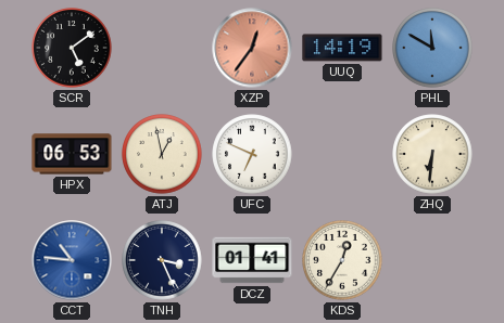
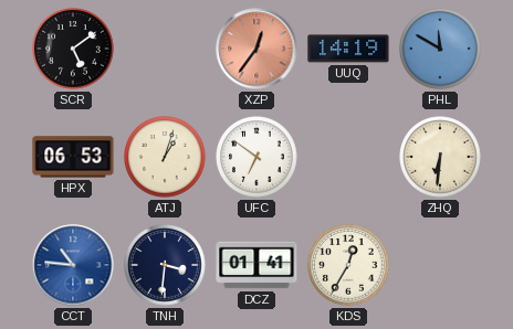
ATJ: 12:58 -> 1:03 (165, 157)
UFC: 6:49 -> 6:51 (256, 157)
TNH: 3:26 -> 3:31 (165, 265)
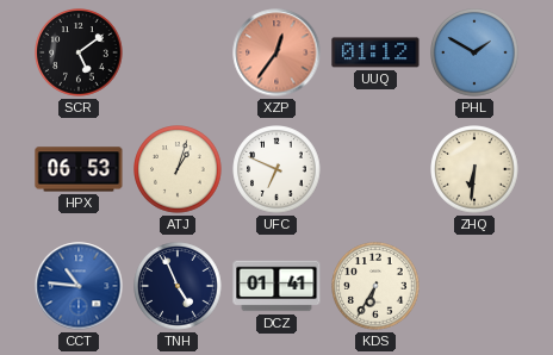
UUQ: 14:19 -> 01:12 (375, 52)
PHL: 11:50 -> 1:50 (474, 52)
UFC: 6:51 -> 6:49 (276, 169)
TNH: 3:31 -> 4:56 (178, 286)
KDS: 12:35 -> 6:35 (375, 286)
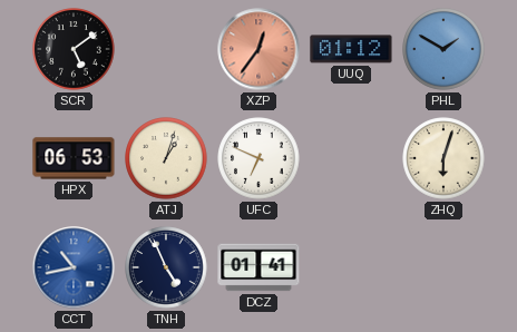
ZHQ: 6:31 -> 6:03 (443, 158)
CCT: 10:46 -> 10:43 (74, 267)
KDS: 6:35 -> none (375, 286)
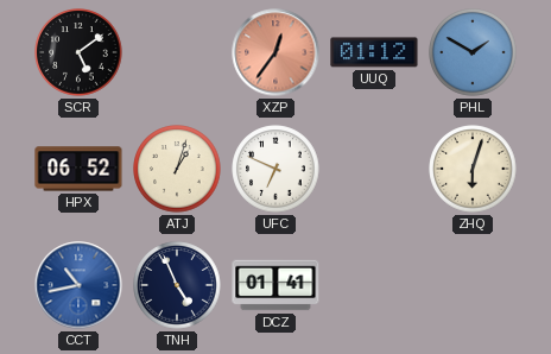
HPX: 06:53 -> 06:52 (78, 169)
